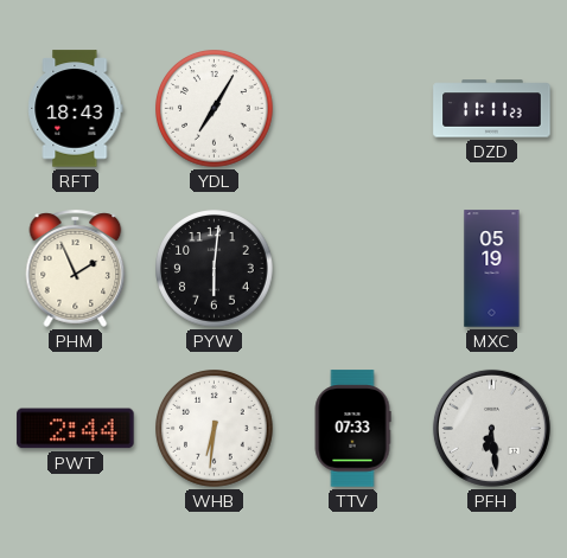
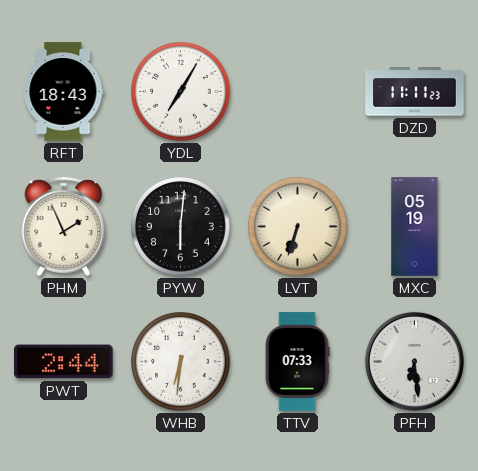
LVT: none -> 6:33 (298, 227)
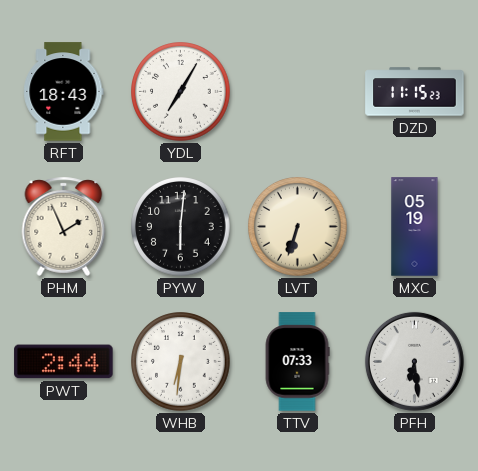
DZD: 11:11 -> 11:15 (415, 92)
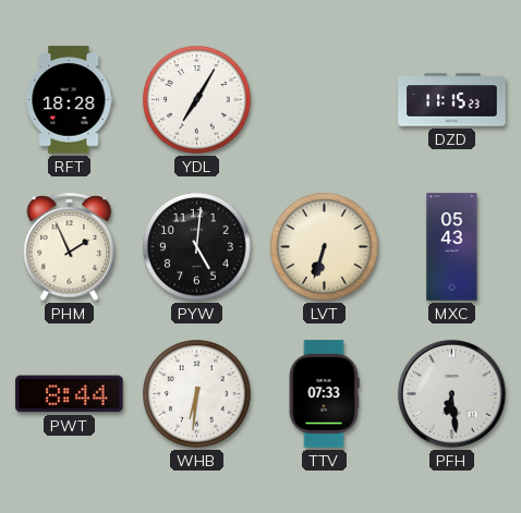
RFT: 18:43 -> 18:28 (70, 100)
PYW: 6:01 -> 5:01 (197, 247)
MXC: 05:19 -> 05:43 (452, 247)
PWT: 2:44 -> 8:44 (70, 394)
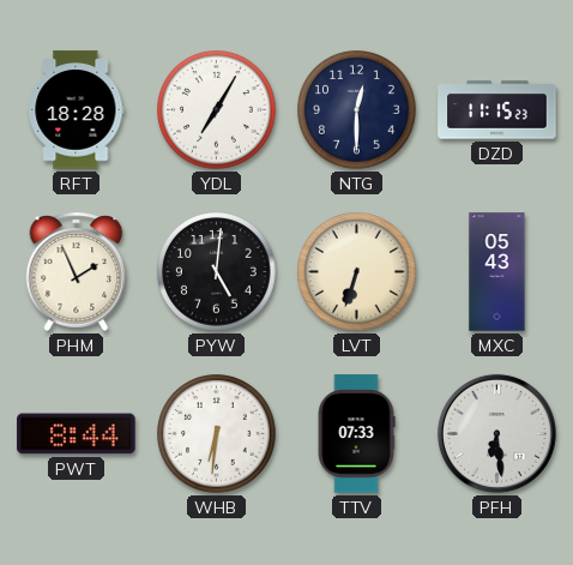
NTG: none -> 12:30 (357, 110)
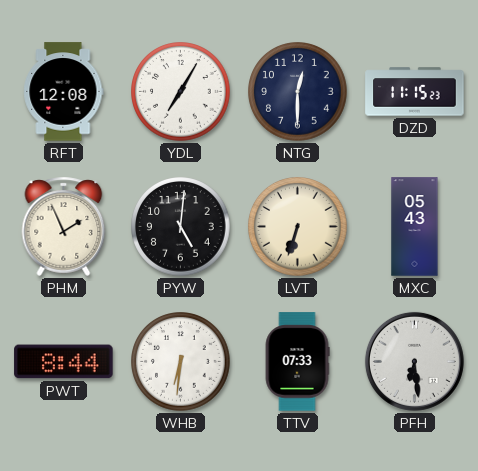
RFT: 18:28 -> 12:08 (64, 92)
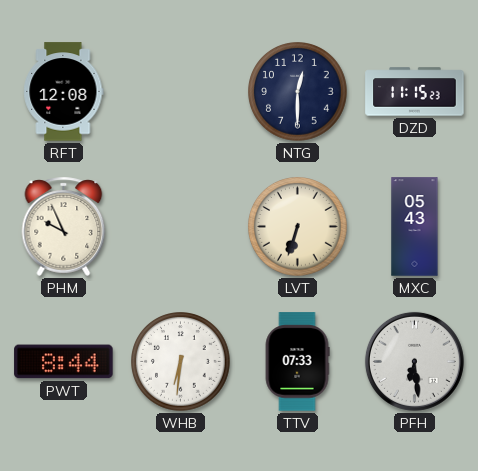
YDL: 7:05 -> none (181, 92)
PHM: 1:56 -> 9:56 (64, 226)
PYW: 5:01 -> none (181, 227)
